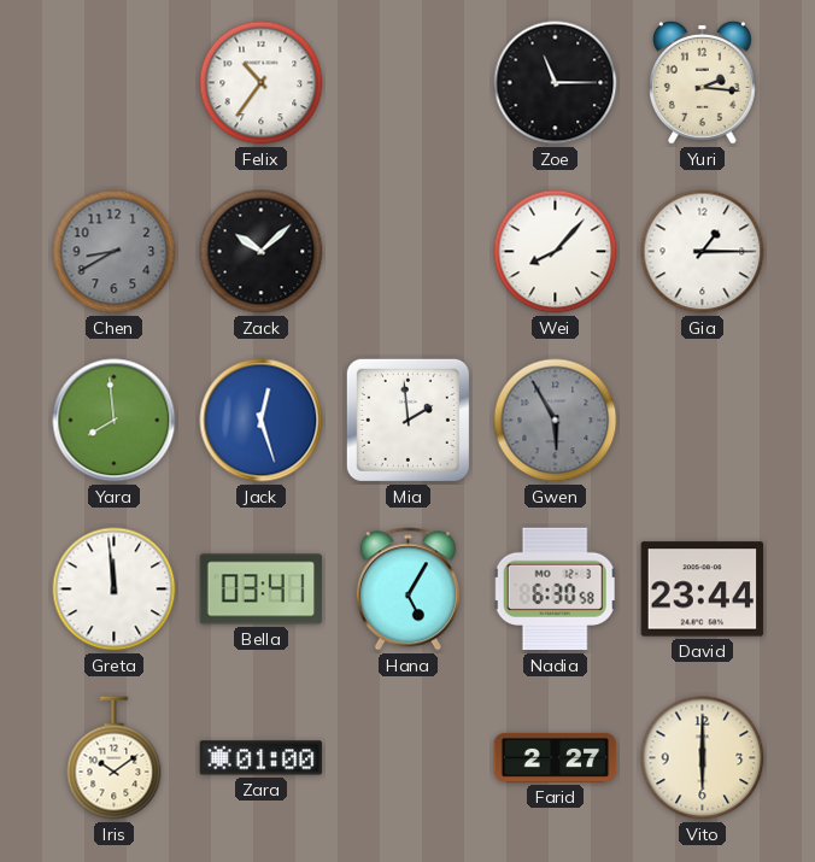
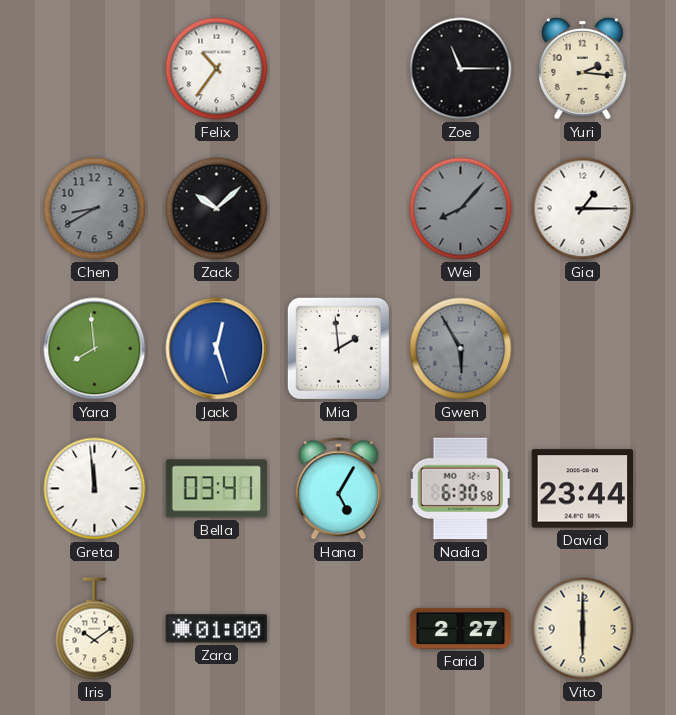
Wei dial: white -> grey (461, 209)
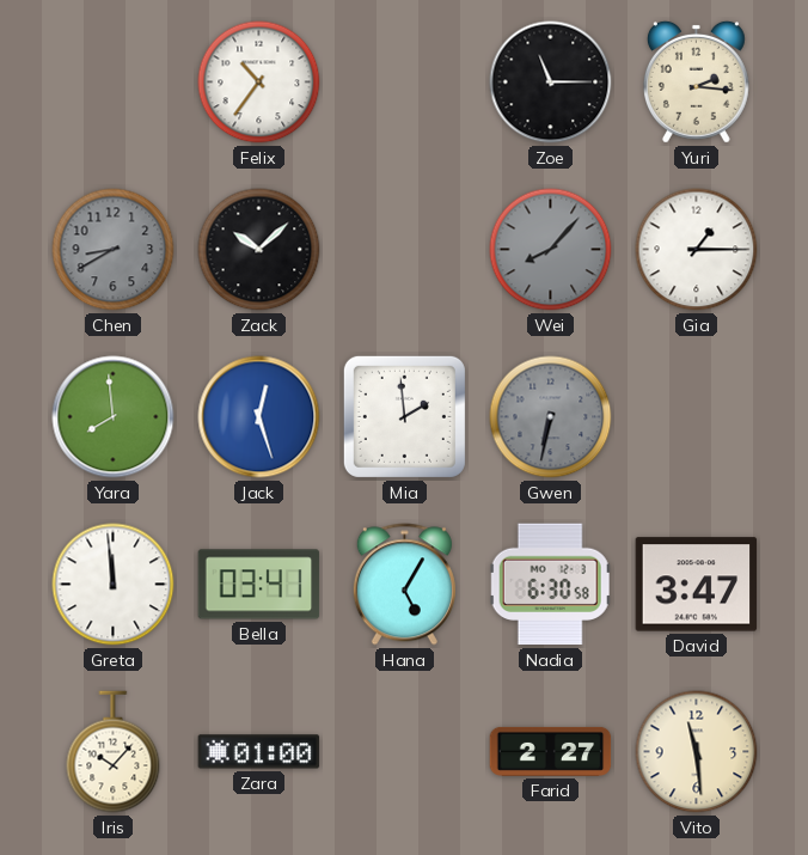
Gwen: 5:55 -> 6:32 (551, 417)
David: 23:44 -> 3:47 (697, 585)
Iris: 10:09 -> 10:07 (114, 752)
Vito: 6:00 -> 11:29 (697, 752)
